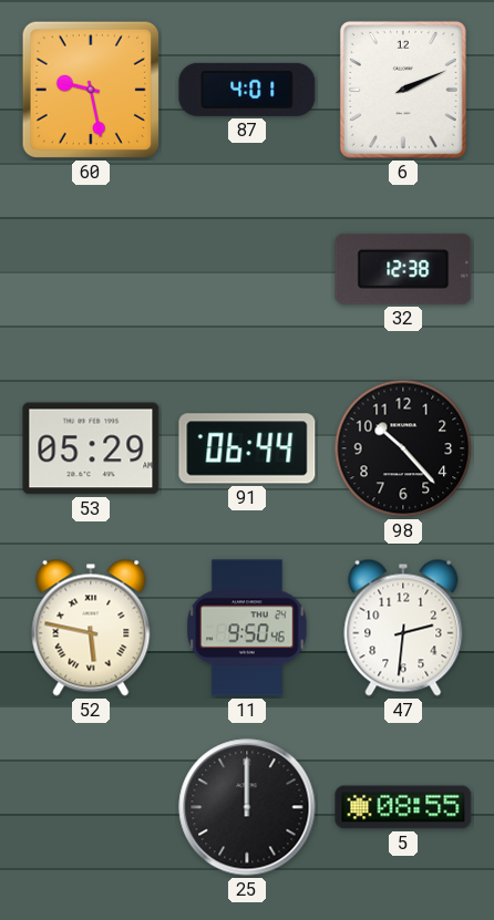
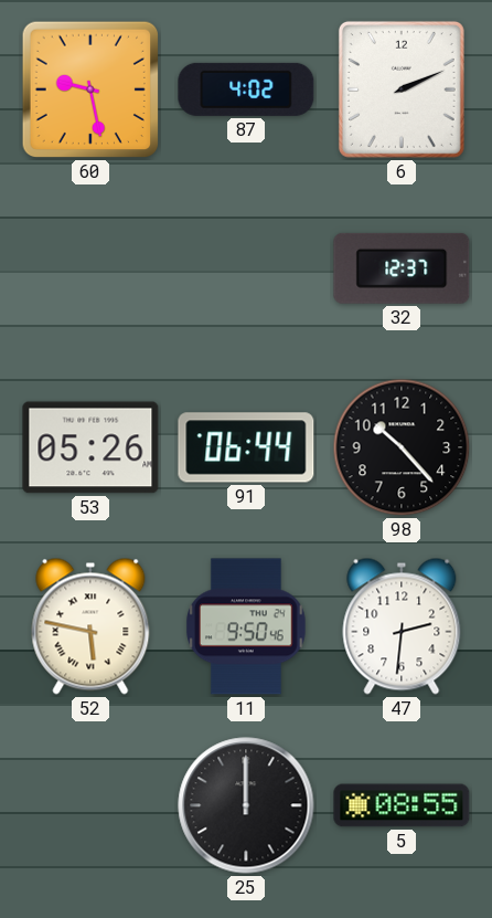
87: 4:01 -> 4:02 (246, 89)
32: 12:38 -> 12:37 (402, 268)
53: 05:29 -> 05:26 (90, 447)
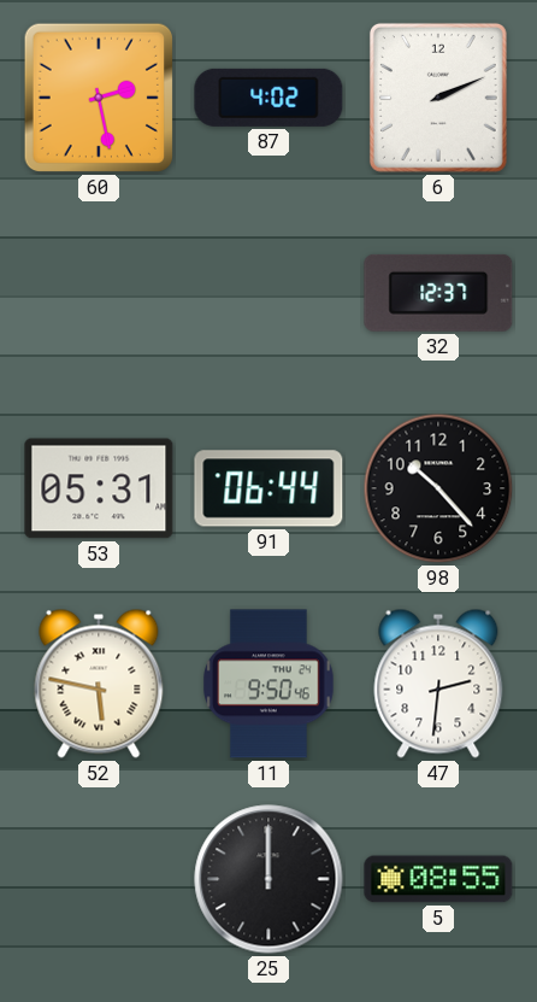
60: 9:28 -> 2:28 (99, 98)
53: 05:26 -> 05:31 (99, 488)
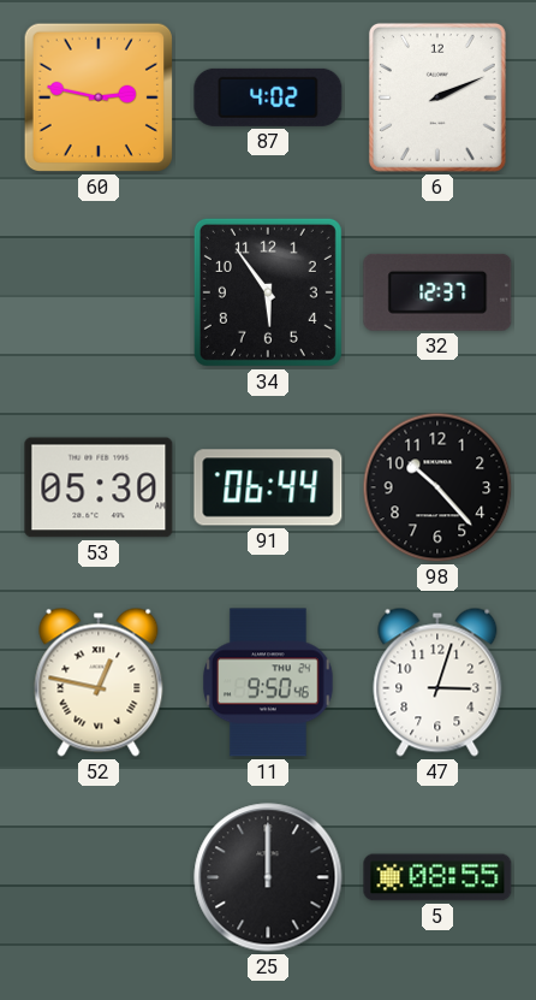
60: 2:28 -> 2:47 (99, 97)
34: none -> 5:54 (268, 292)
53: 05:31 -> 05:30 (99, 487)
52: 5:47 -> 12:47 (99, 682)
47: 2:31 -> 3:03 (437, 682)
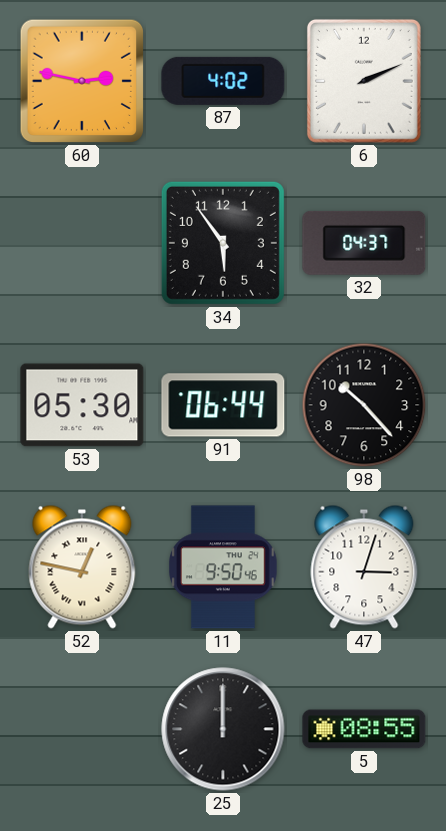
32: 12:37 -> 04:37 (364, 243)
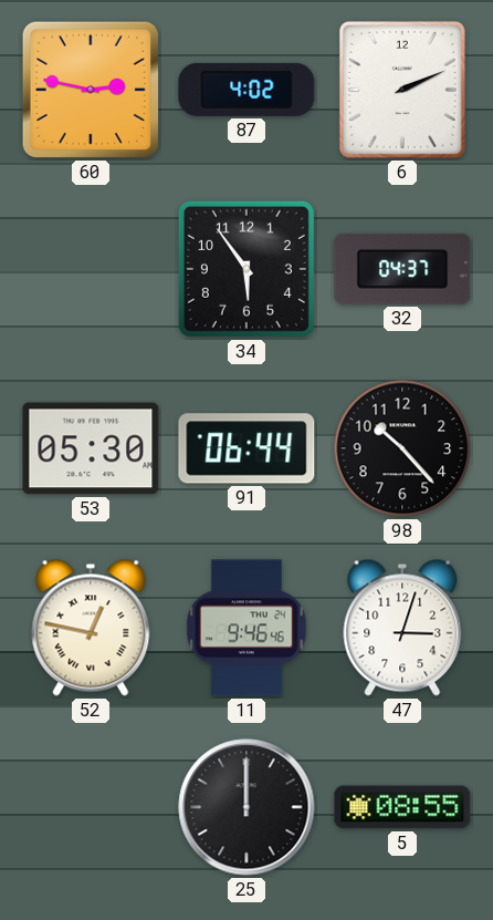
11: 9:50 -> 9:46 (246, 628)
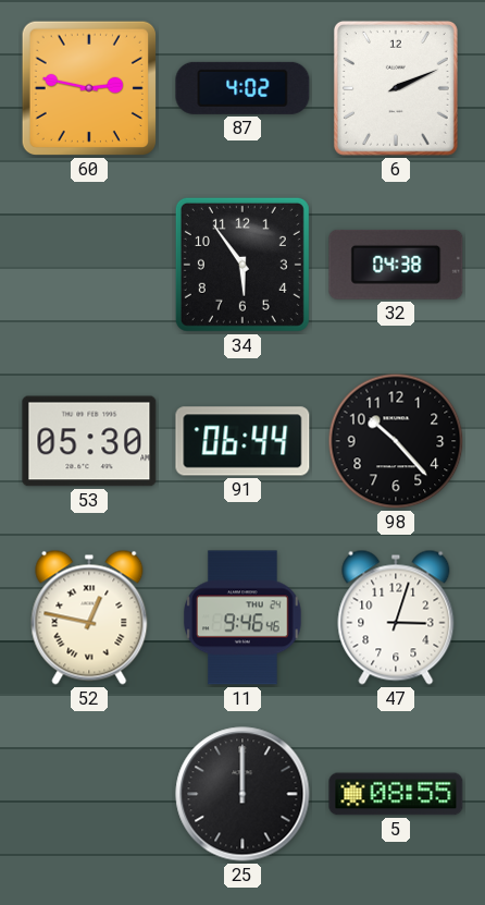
32: 04:37 -> 04:38 (396, 265)
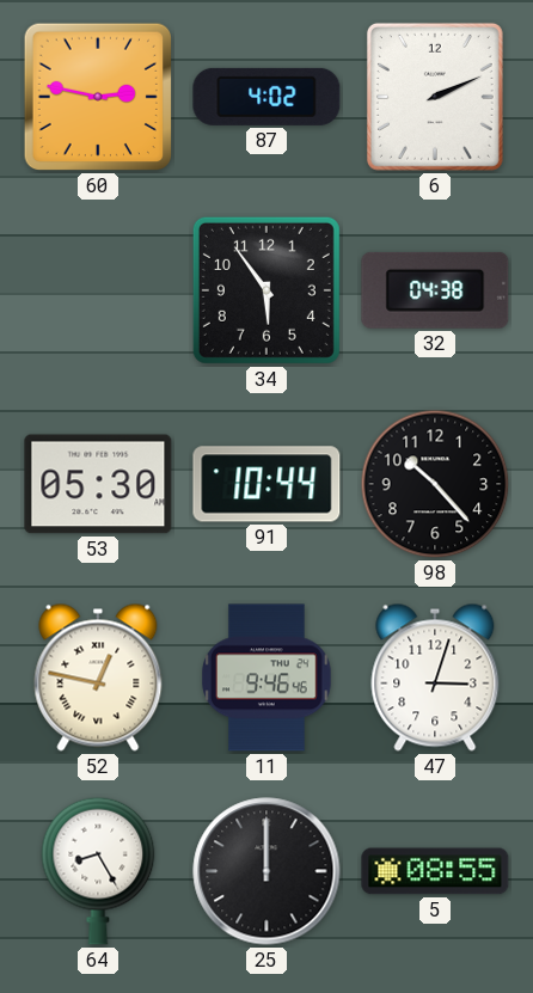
91: 06:44 -> 10:44 (266, 484)
64: none -> 8:25 (98, 871)
